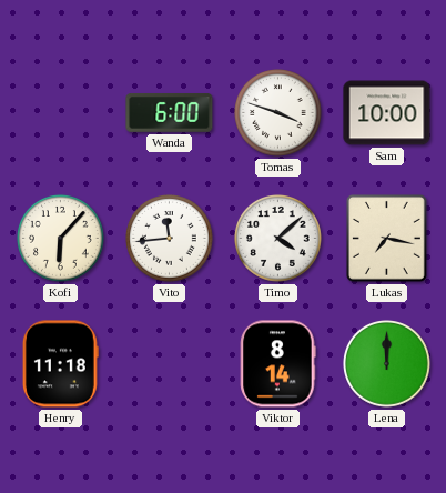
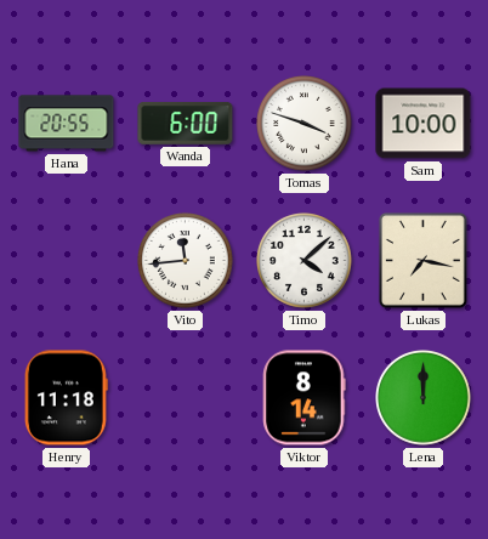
Hana: none -> 20:55 (67, 124)
Kofi: 6:07 -> none (61, 239)
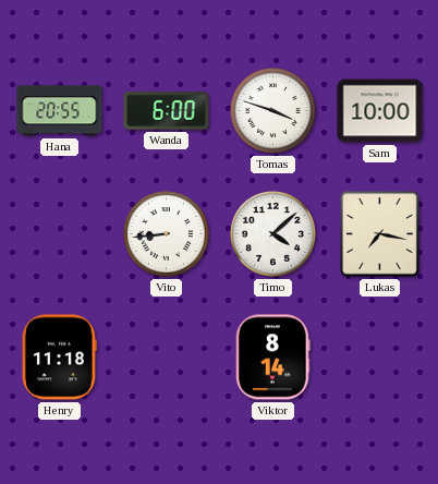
Vito: 11:44 -> 8:44 (167, 234)
Lena: 12:00 -> none (424, 398)
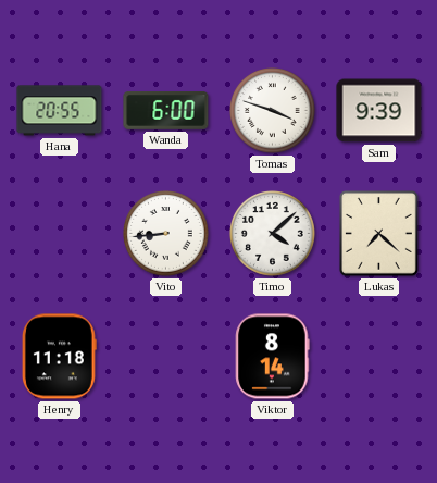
Sam: 10:00 -> 9:39 (379, 111)
Lukas: 7:17 -> 7:22 (378, 233)
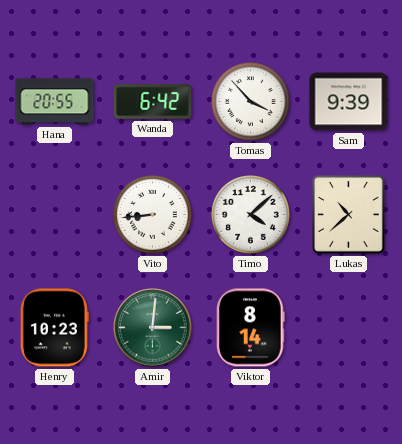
Wanda: 6:00 -> 6:42 (153, 102)
Tomas: 3:48 -> 3:53 (251, 102)
Lukas: 7:22 -> 10:38 (348, 214)
Henry: 11:18 -> 10:23 (54, 328)
Amir: none -> 3:01 (153, 328)
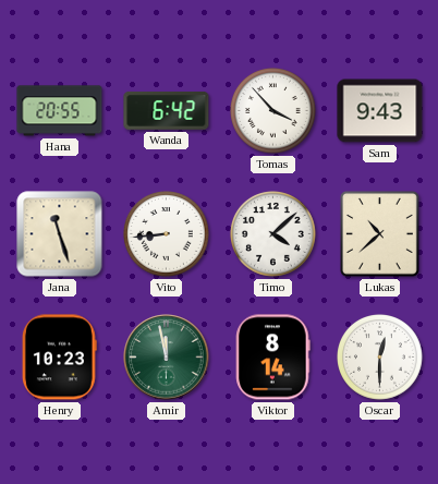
Sam: 9:39 -> 9:43 (380, 111)
Jana: none -> 11:27 (60, 234)
Amir: 3:01 -> 11:58 (167, 358)
Oscar: none -> 12:30 (380, 358)
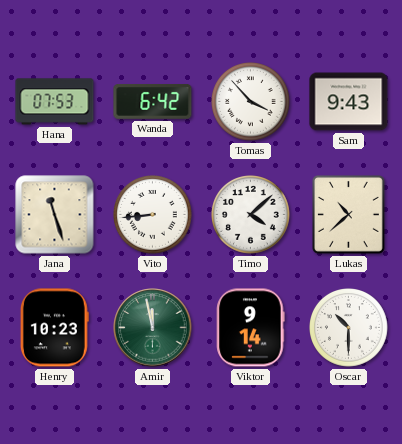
Hana: 20:55 -> 07:53 (55, 102)
Viktor: 8:14 -> 9:14 (251, 328)
Oscar: 12:30 -> 10:30 (349, 328)
